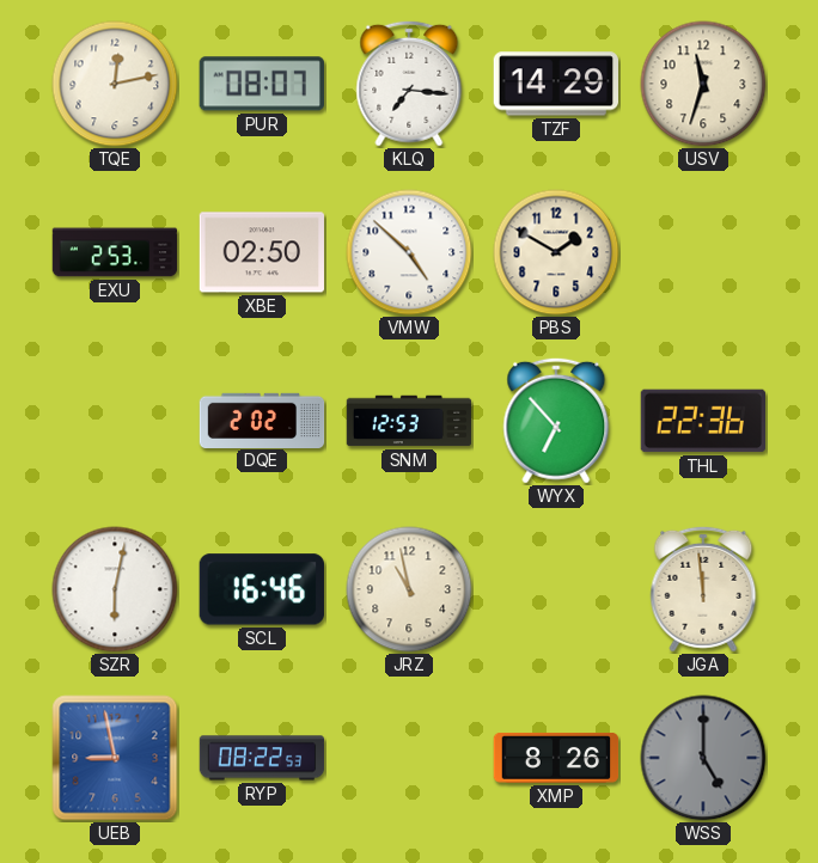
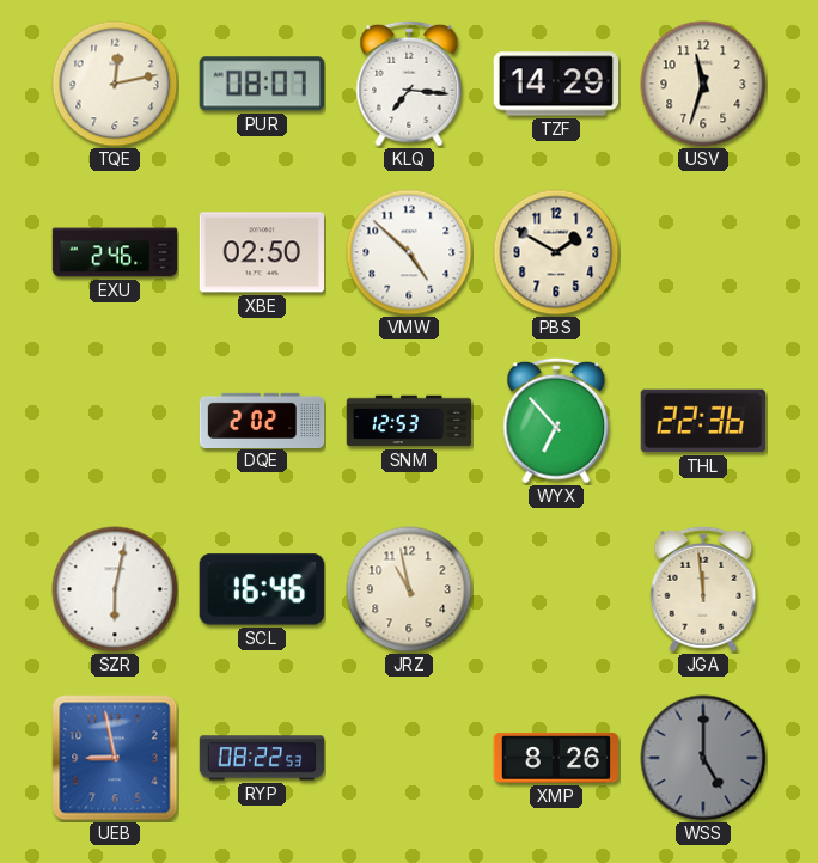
EXU: 2:53 -> 2:46 (115, 252)
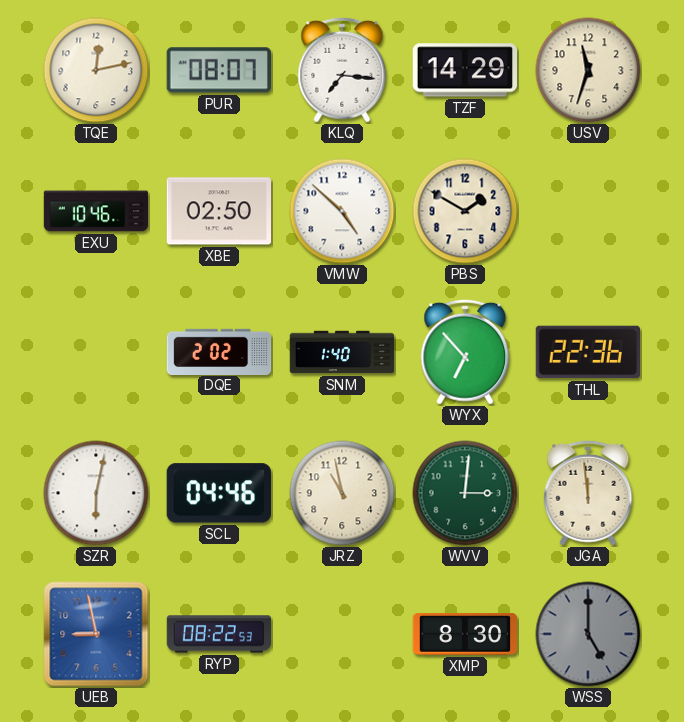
EXU: 2:46 -> 10:46 (96, 211)
SNM: 12:53 -> 1:40 (342, 352)
SCL: 16:46 -> 04:46 (219, 493)
WVV: none -> 3:01 (465, 493)
XMP: 8:26 -> 8:30 (465, 635)
